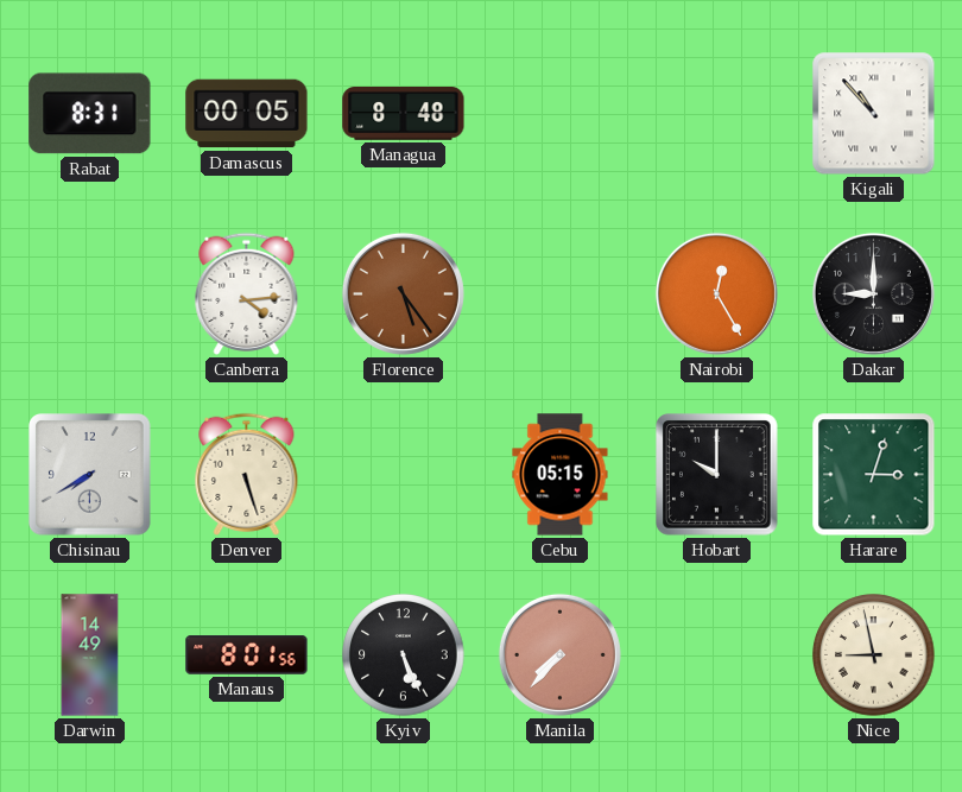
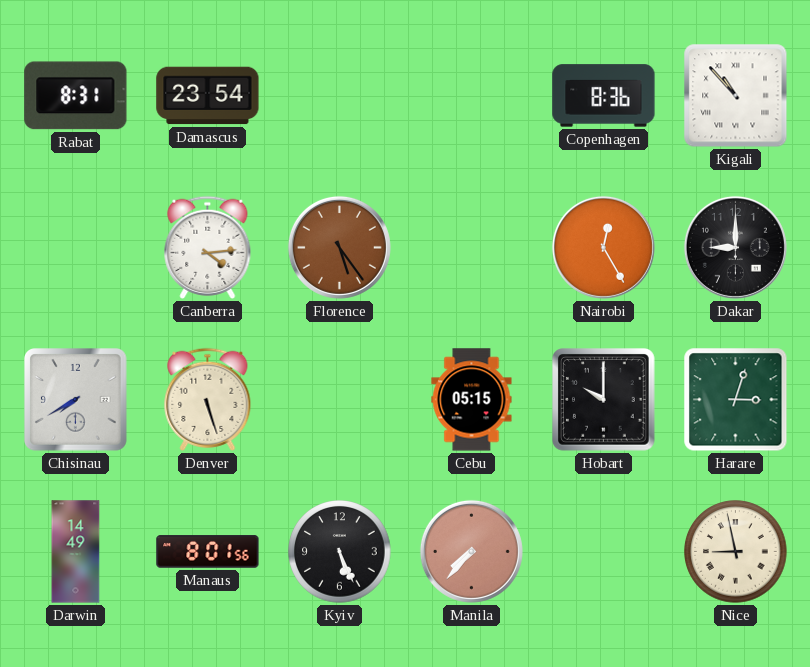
Damascus: 00:05 -> 23:54 (208, 96)
Managua: 8:48 -> none (404, 114)
Copenhagen: none -> 8:36 (604, 96)
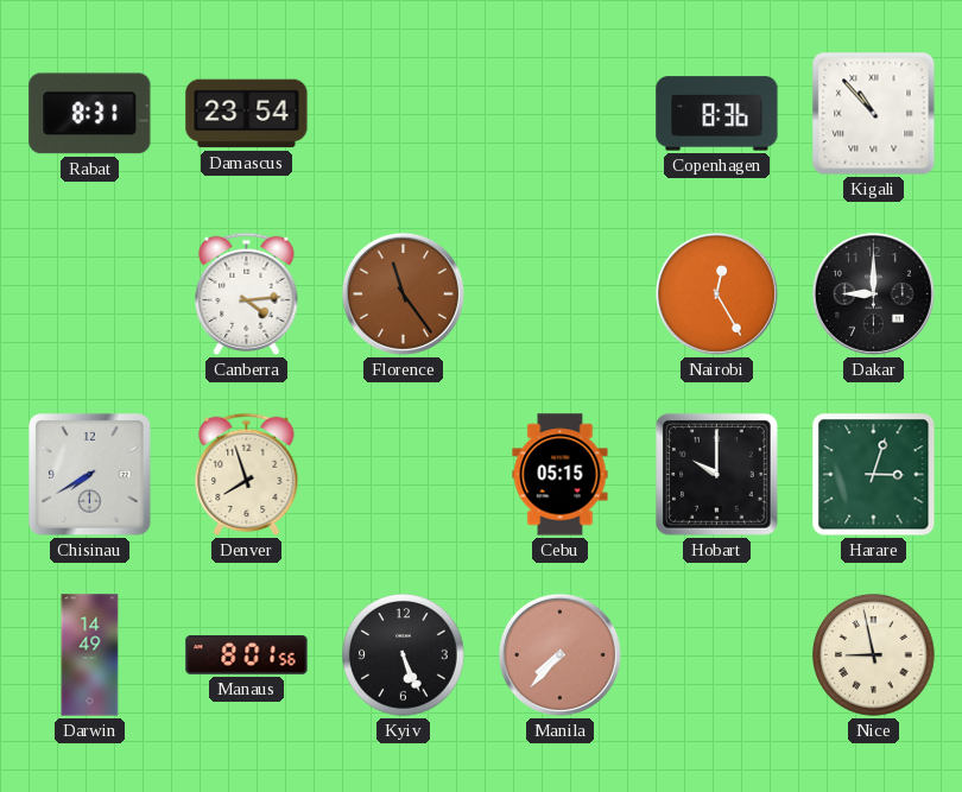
Florence: 5:24 -> 11:24 (403, 293)
Denver: 5:27 -> 7:57 (247, 474)
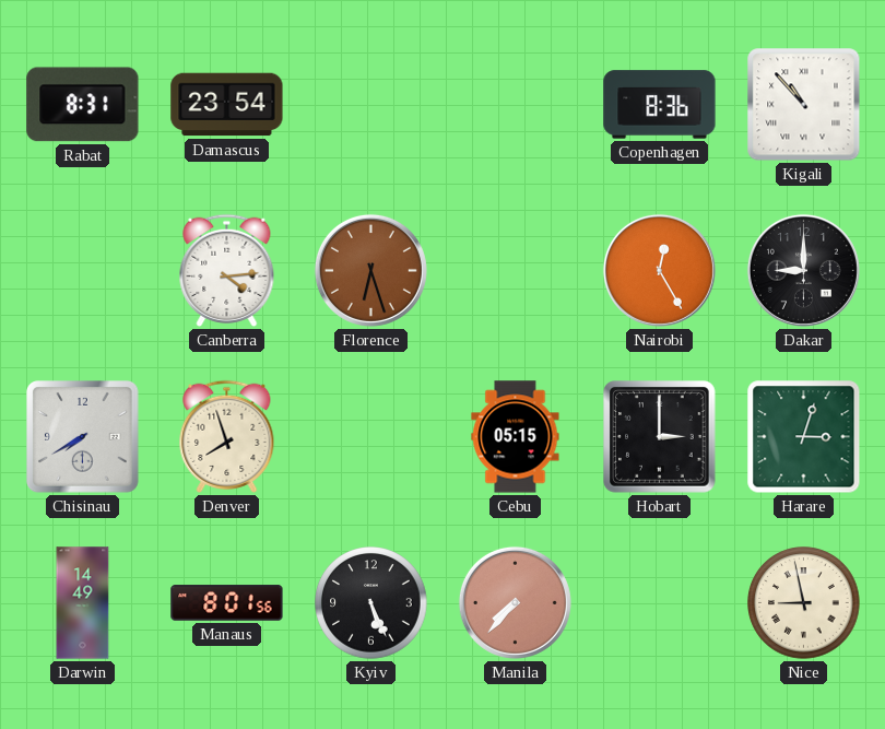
Florence: 11:24 -> 6:27 (370, 270)
Hobart: 10:00 -> 3:00 (660, 437)
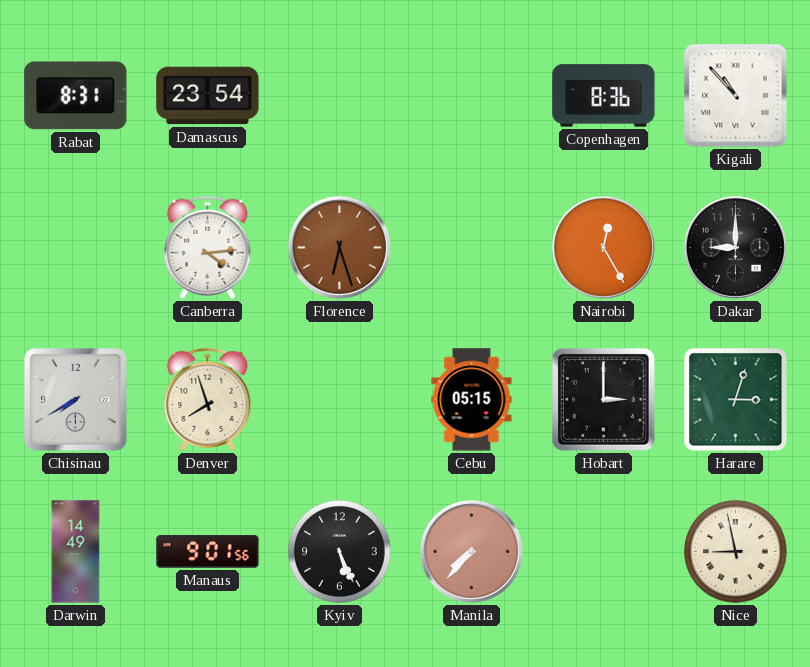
Manaus: 8:01 -> 9:01 (208, 552)
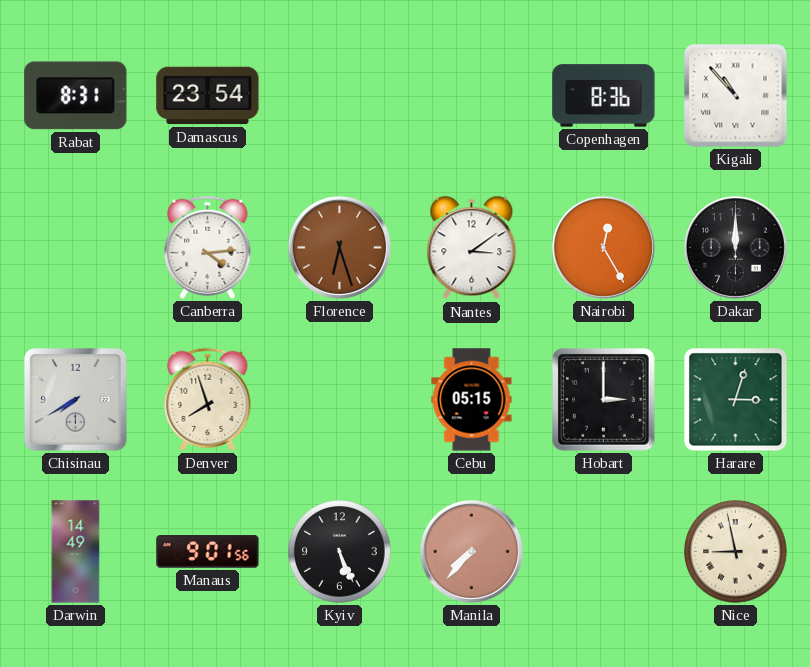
Nantes: none -> 3:09 (472, 248)
Dakar: 9:00 -> 12:00 (735, 247)
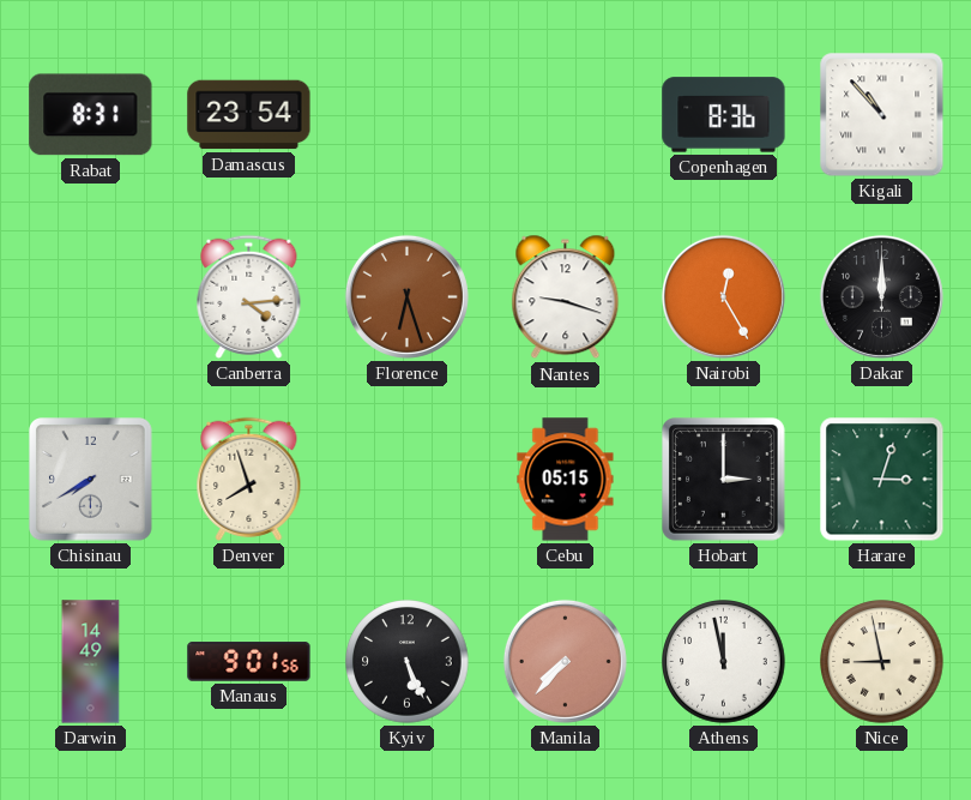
Nantes: 3:09 -> 9:18 (566, 297)
Athens: none -> 11:58 (724, 662)
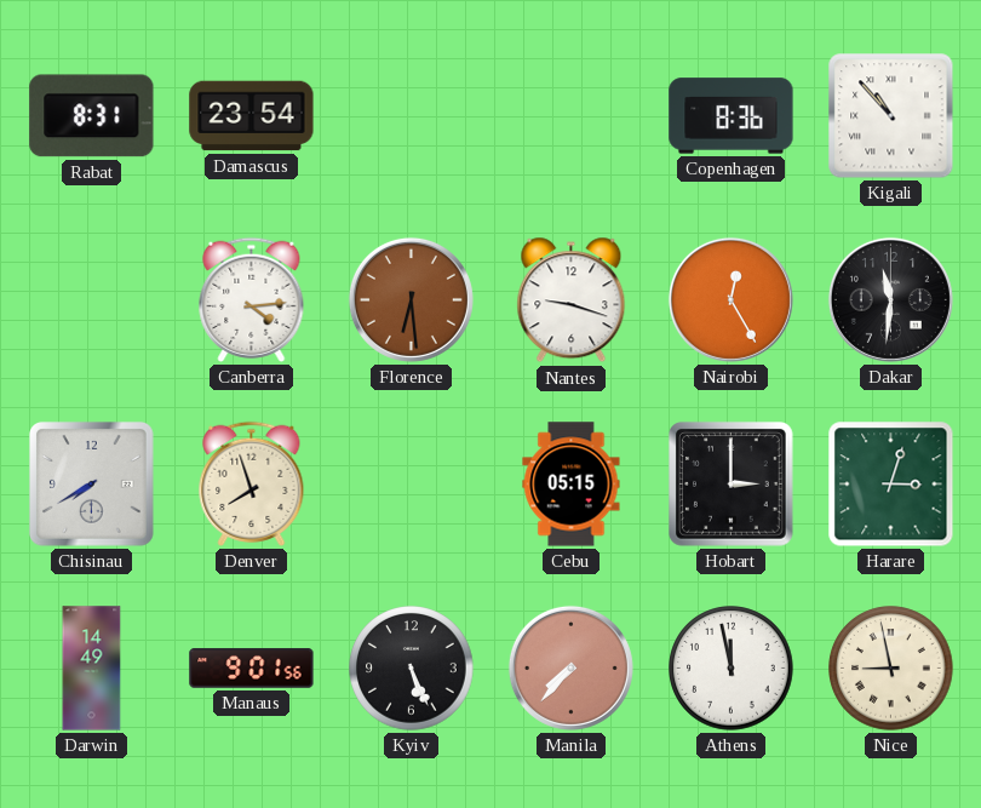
Florence: 6:27 -> 6:29 (411, 299)
Dakar: 12:00 -> 11:31 (890, 299)
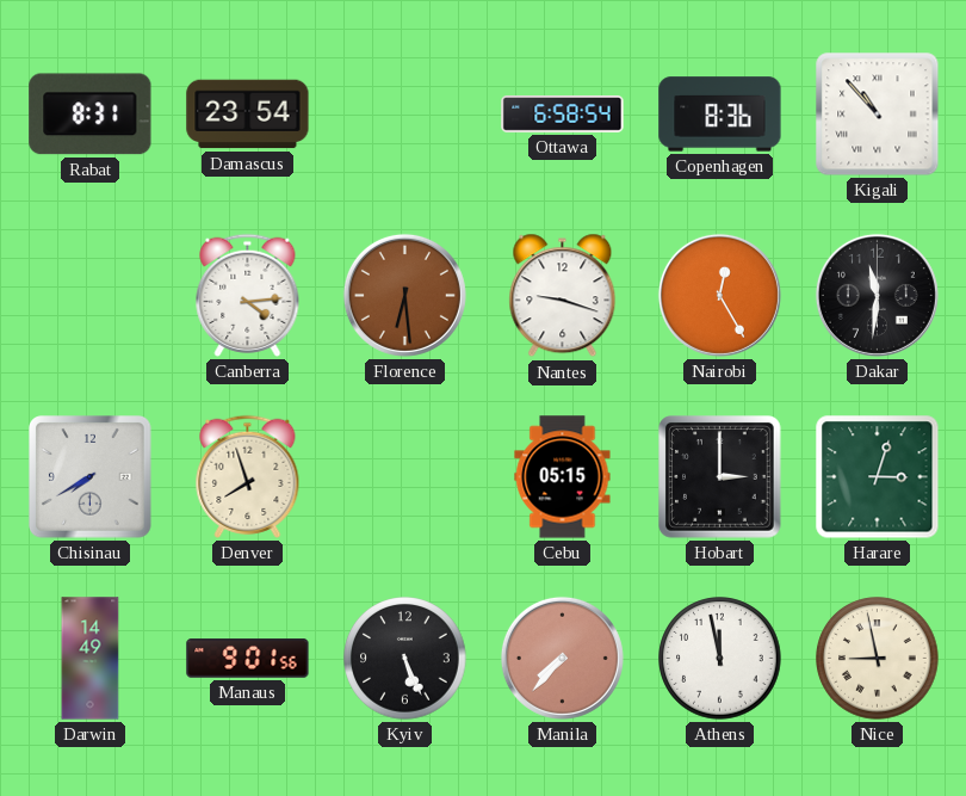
Ottawa: none -> 6:58 (563, 115)
